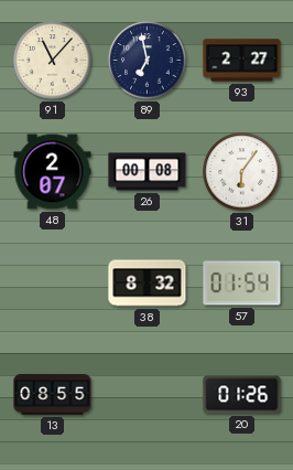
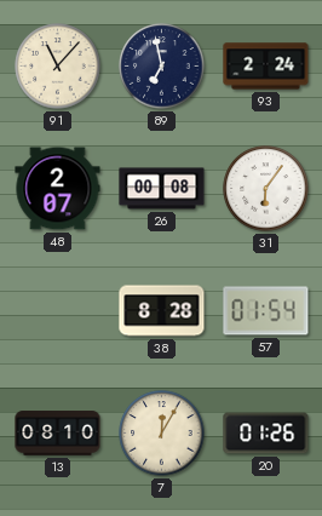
93: 2:27 -> 2:24 (266, 67)
38: 8:32 -> 8:28 (162, 311)
13: 08:55 -> 08:10 (58, 434)
7: none -> 12:05 (162, 434)
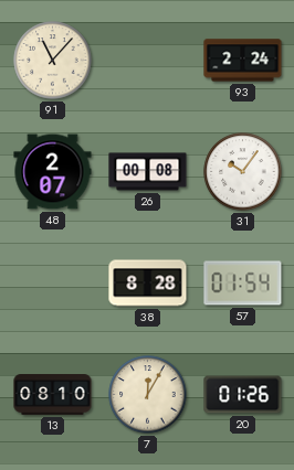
89: 6:58 -> none (162, 67)
31: 6:06 -> 10:06 (243, 172)
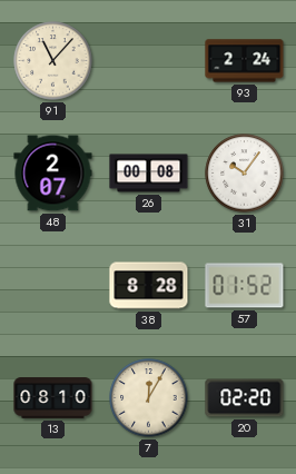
57: 01:54 -> 01:52 (245, 286)
20: 01:26 -> 02:20 (245, 398)
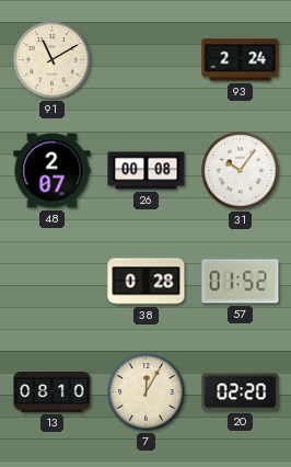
91: 11:07 -> 11:10 (53, 60)
38: 8:28 -> 0:28 (147, 282)
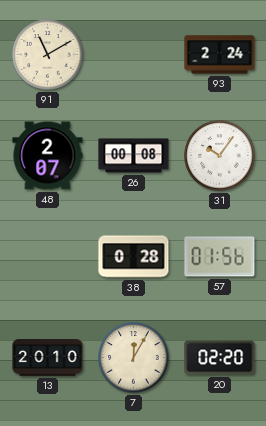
57: 01:52 -> 01:56 (220, 257)
13: 08:10 -> 20:10 (48, 358)
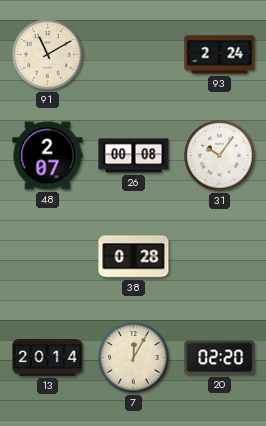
57: 01:56 -> none (220, 257)
13: 20:10 -> 20:14 (48, 358)
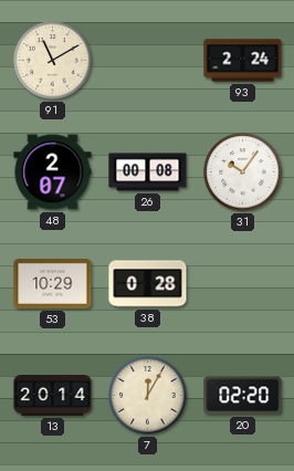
53: none -> 10:29 (53, 284)
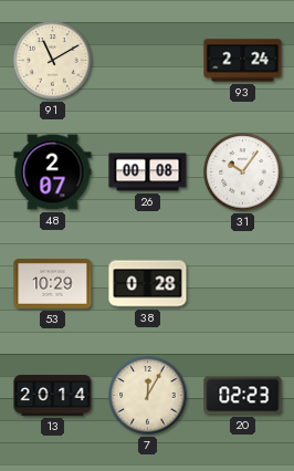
20: 02:20 -> 02:23 (243, 396)
